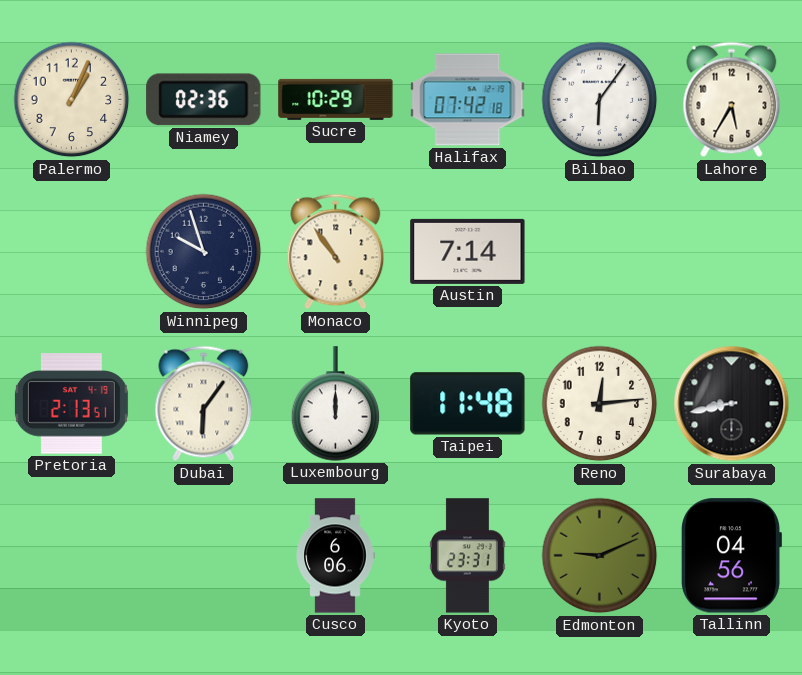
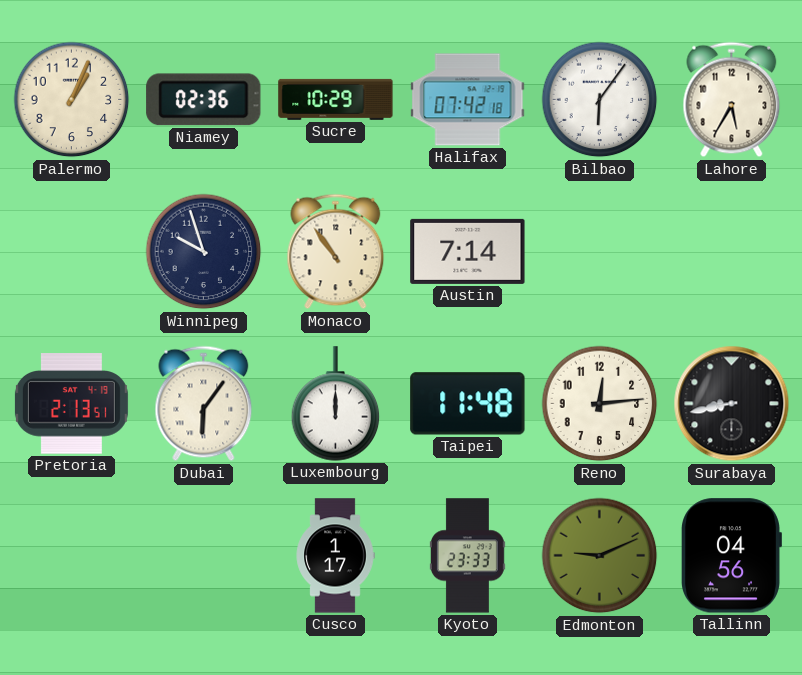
Cusco: 6:06 -> 1:17 (335, 556)
Kyoto: 23:31 -> 23:33 (467, 556)
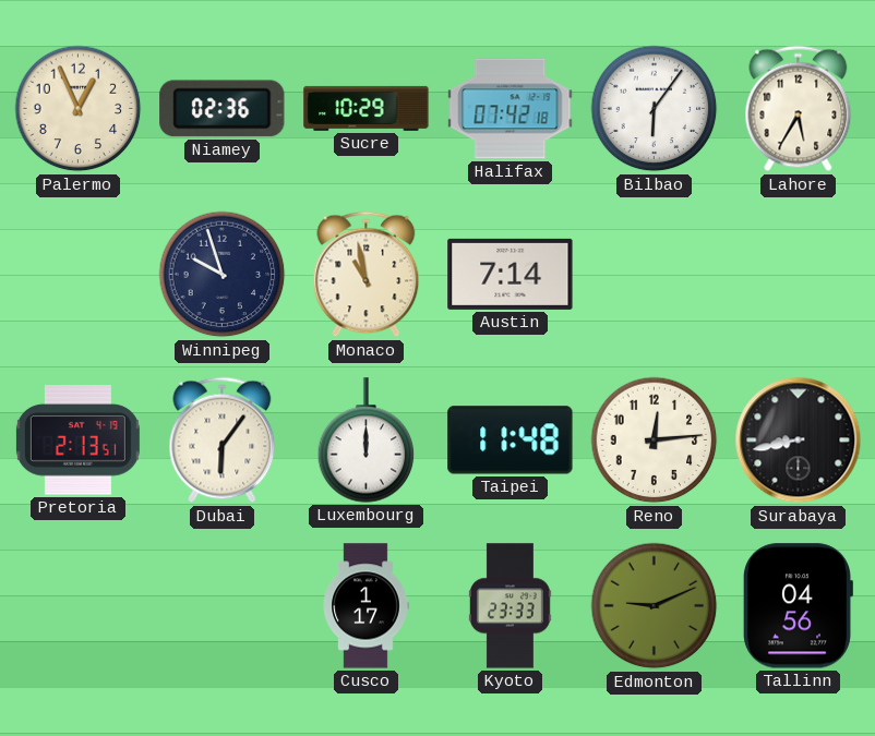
Palermo: 1:04 -> 12:56 (79, 109)
Monaco: 10:54 -> 10:58 (367, 275)
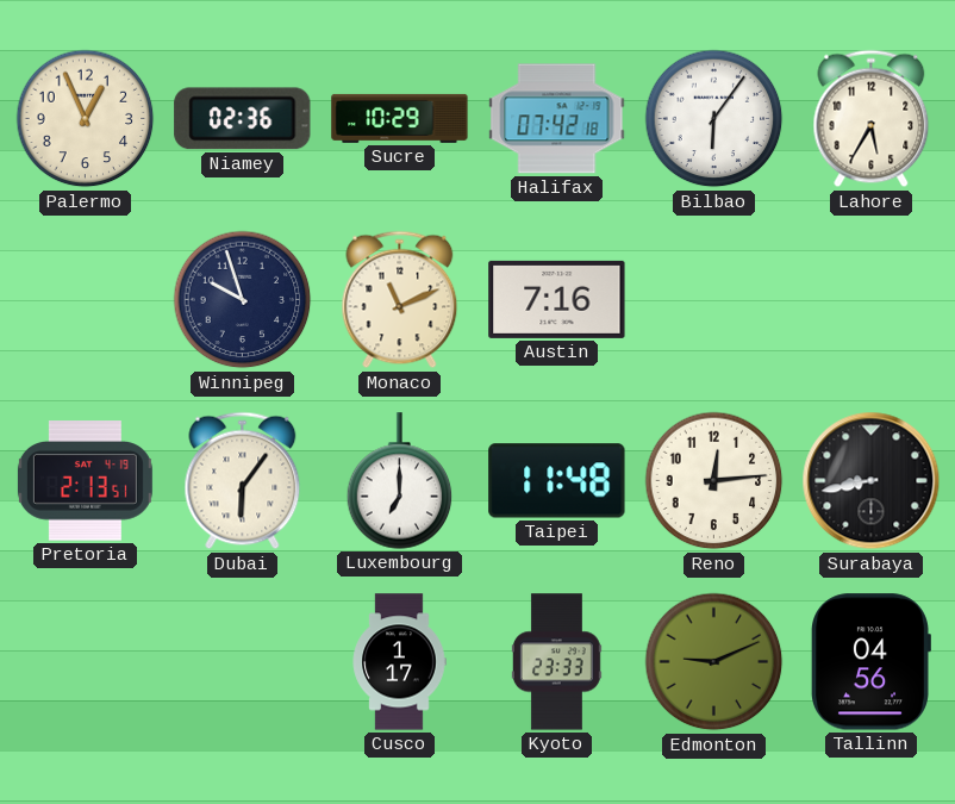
Monaco: 10:58 -> 11:11 (400, 300)
Austin: 7:14 -> 7:16 (557, 299)
Luxembourg: 12:00 -> 7:00 (400, 481)
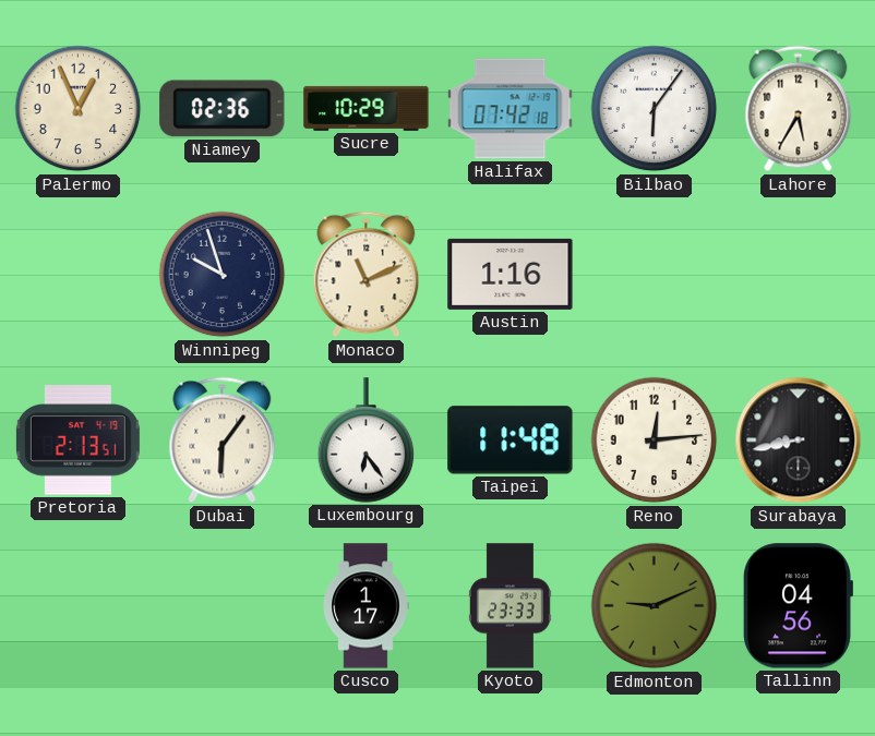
Austin: 7:16 -> 1:16 (511, 274)
Luxembourg: 7:00 -> 6:24 (367, 441)
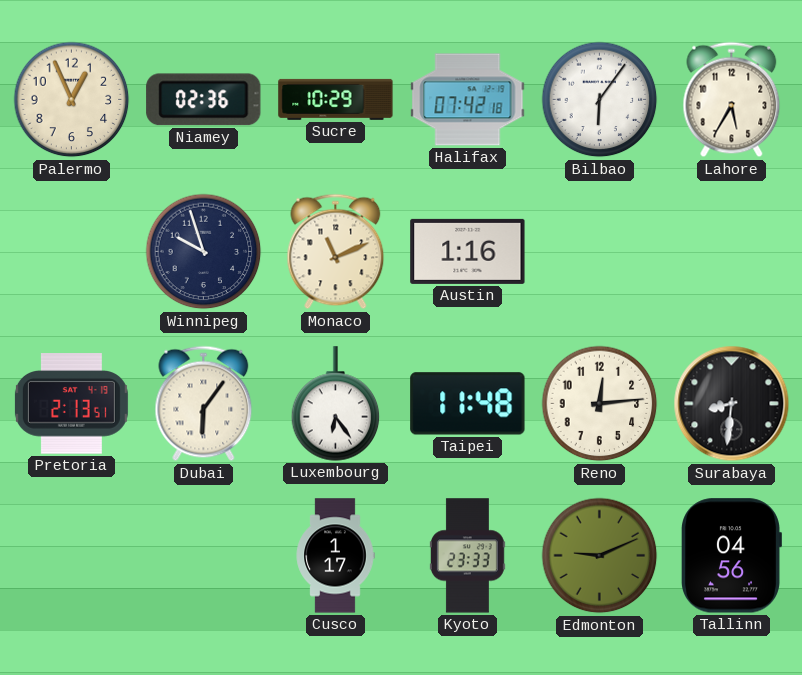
Surabaya: 8:43 -> 8:31 (732, 404)
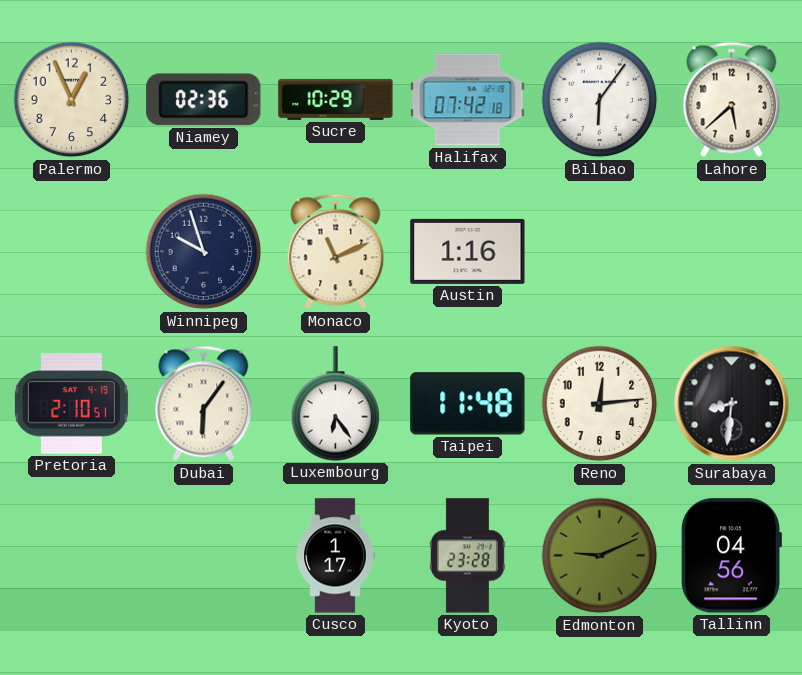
Lahore: 5:35 -> 5:38 (732, 100)
Pretoria: 2:13 -> 2:10 (71, 404)
Kyoto: 23:33 -> 23:28 (467, 556)
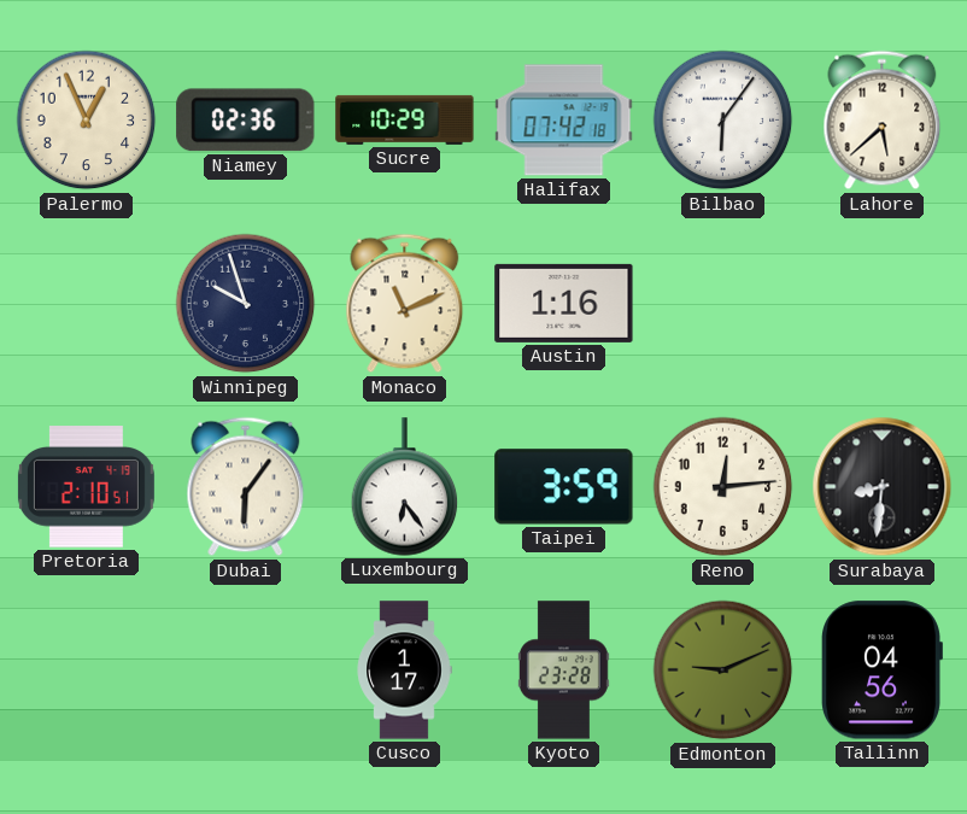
Taipei: 11:48 -> 3:59 (564, 487)
